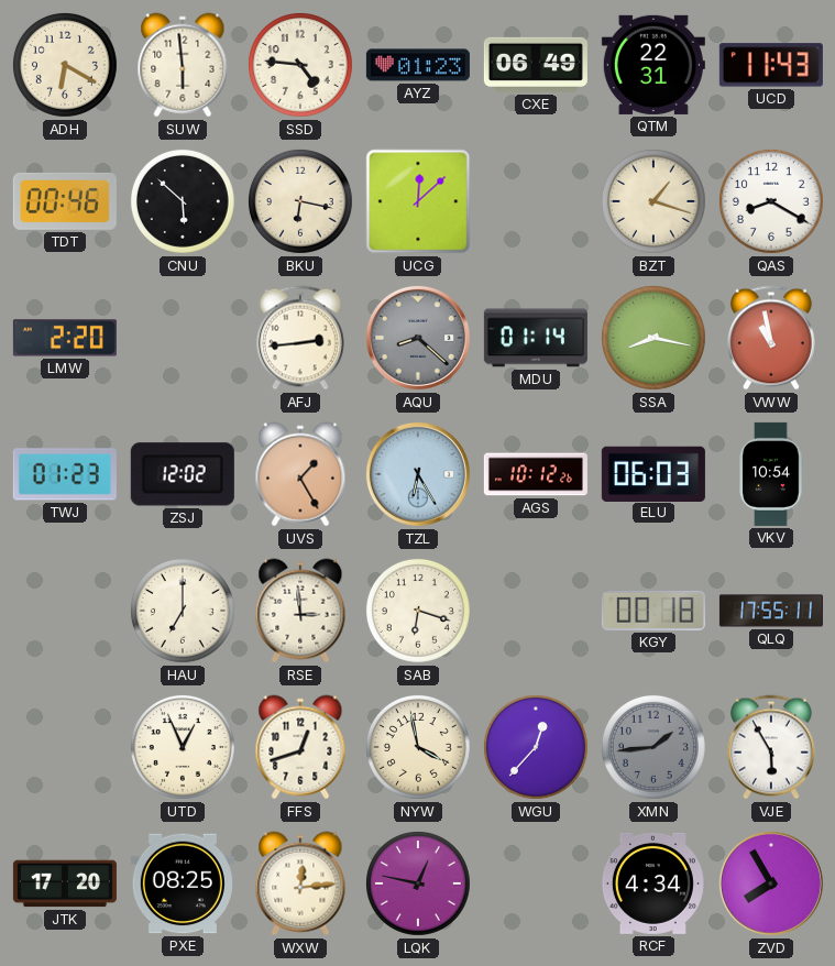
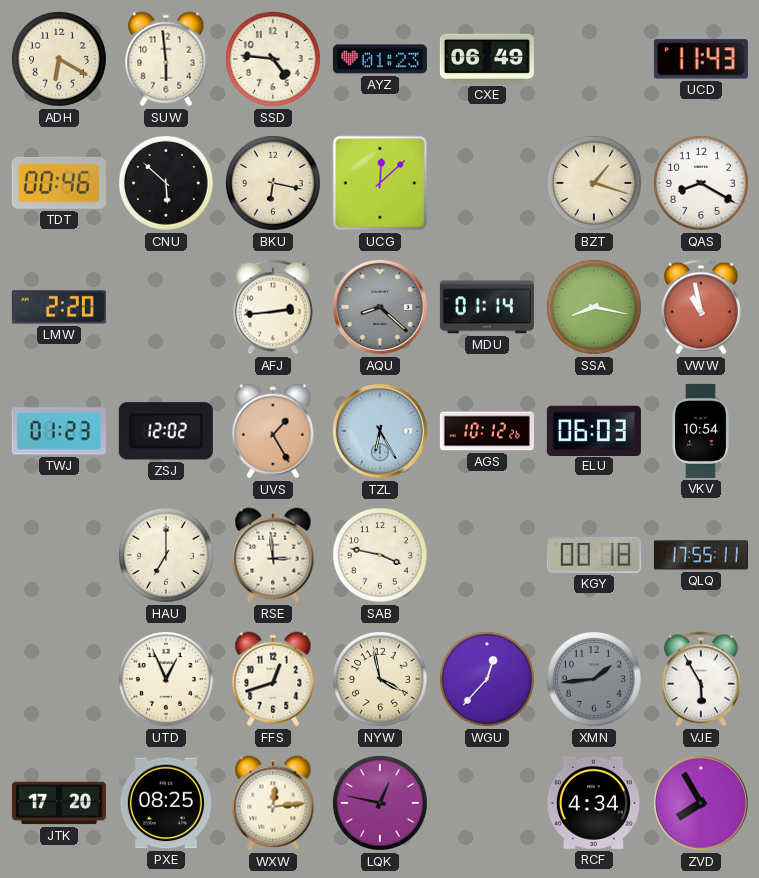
QTM: 22:31 -> none (653, 65)
SAB: 6:18 -> 3:47 (380, 555)
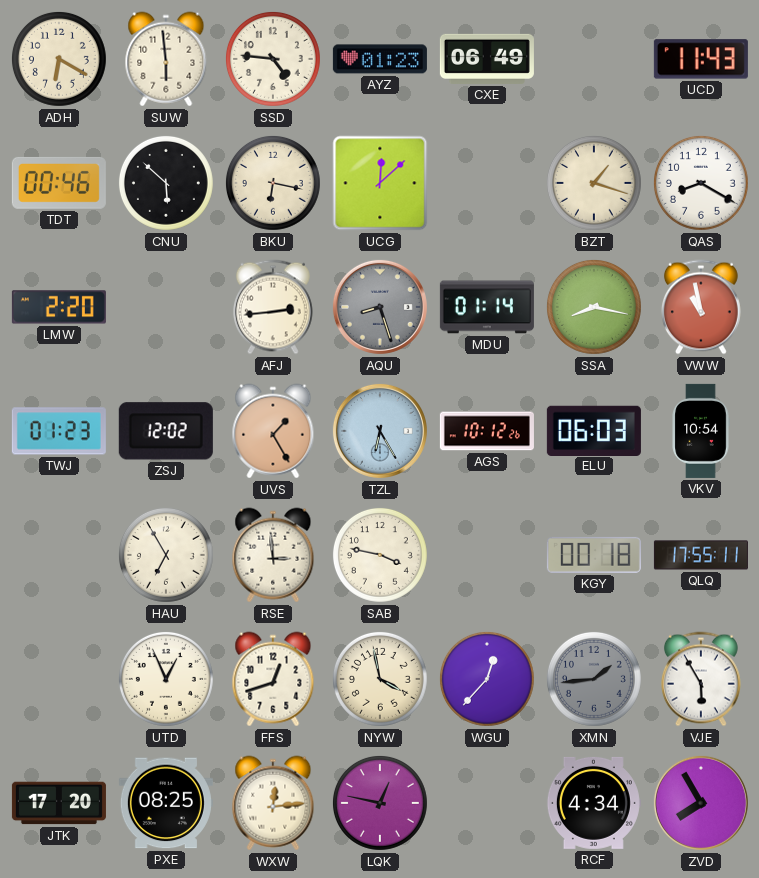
AQU: 8:22 -> 8:27 (380, 307)
HAU: 7:00 -> 6:55 (166, 555)
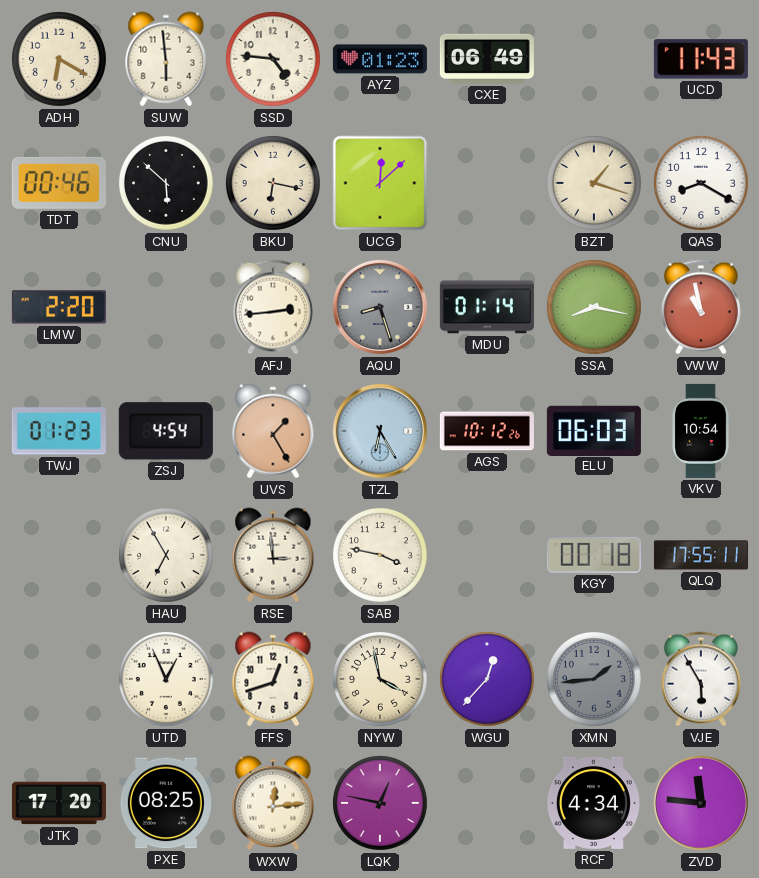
ZSJ: 12:02 -> 4:54 (166, 431)
ZVD: 7:55 -> 11:46 (701, 803)
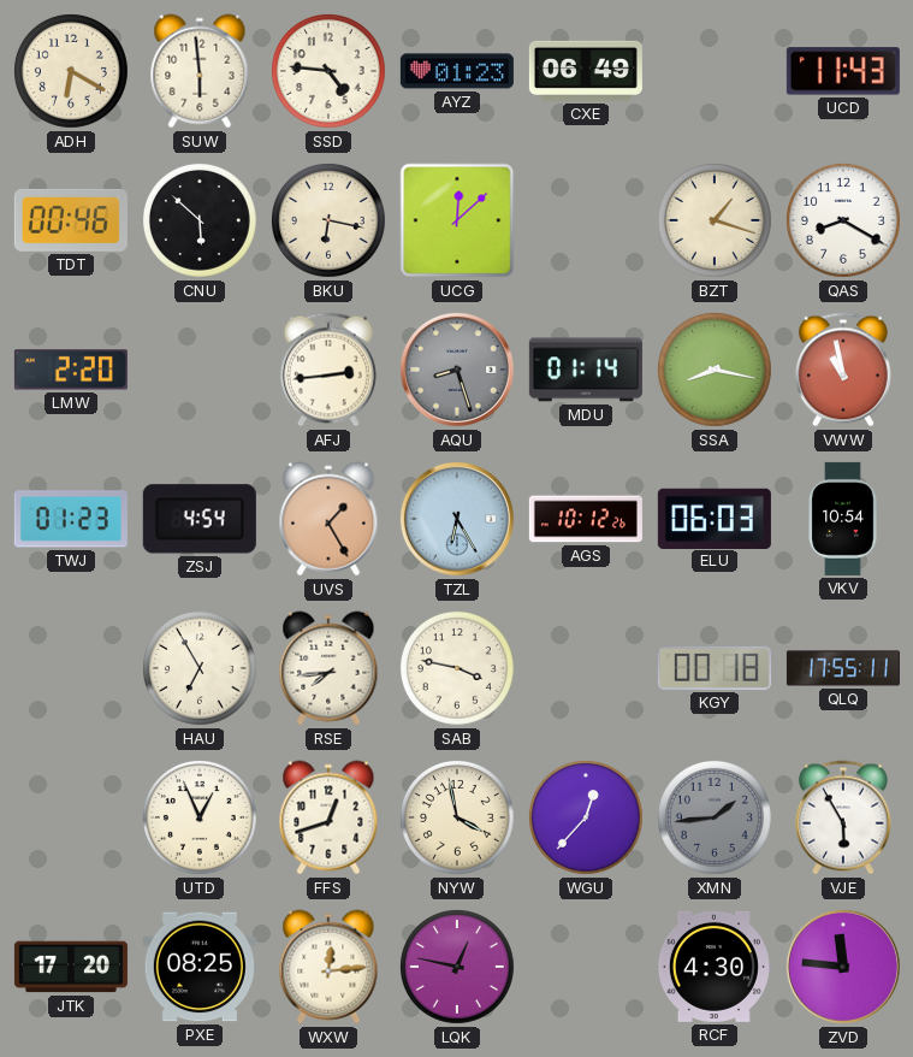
RSE: 2:59 -> 7:44 (328, 668)
RCF: 4:34 -> 4:30 (713, 967)
